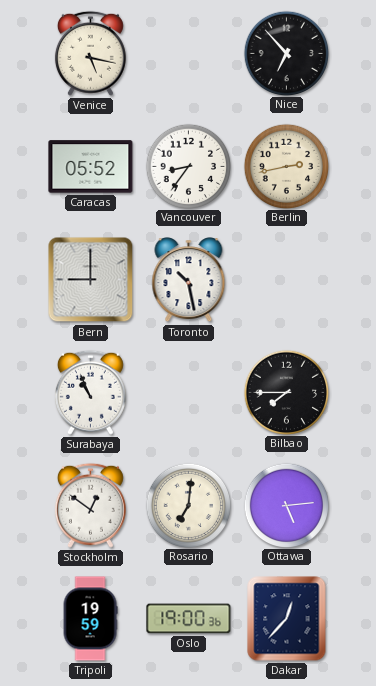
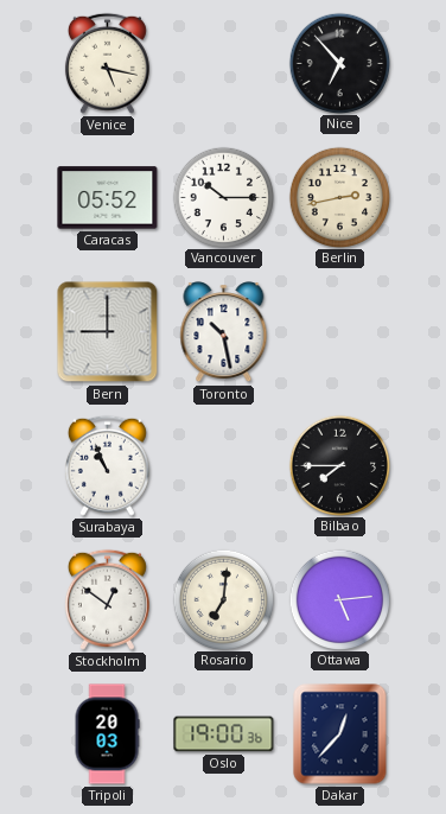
Vancouver: 8:36 -> 10:15 (223, 197)
Tripoli: 19:59 -> 20:03 (107, 734)
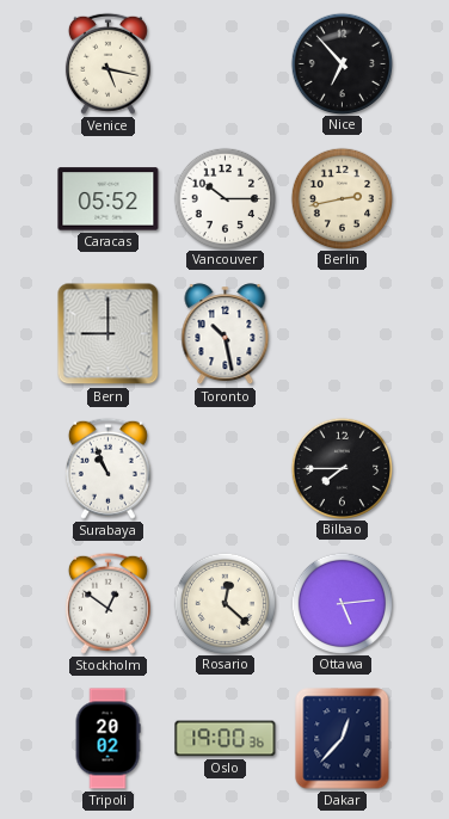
Rosario: 7:01 -> 12:22 (224, 603)
Tripoli: 20:03 -> 20:02 (107, 739)
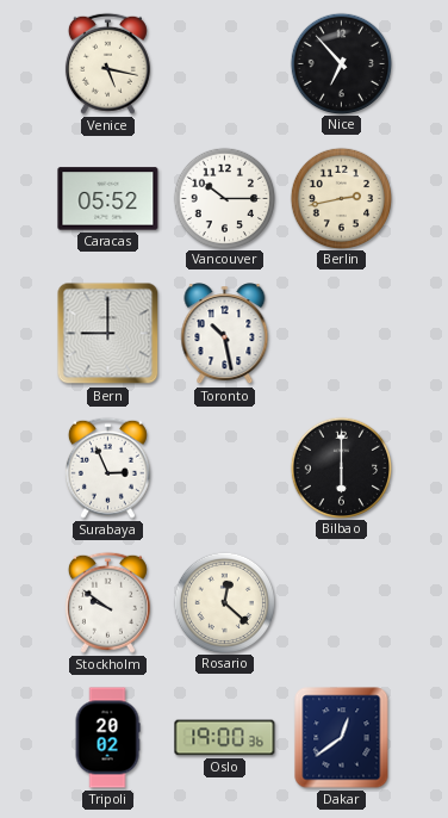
Surabaya: 10:56 -> 2:56 (107, 467)
Bilbao: 7:45 -> 6:00 (341, 467)
Stockholm: 12:51 -> 9:51 (107, 602)
Ottawa: 5:14 -> none (342, 603)
Dakar: 12:37 -> 12:39 (342, 738)
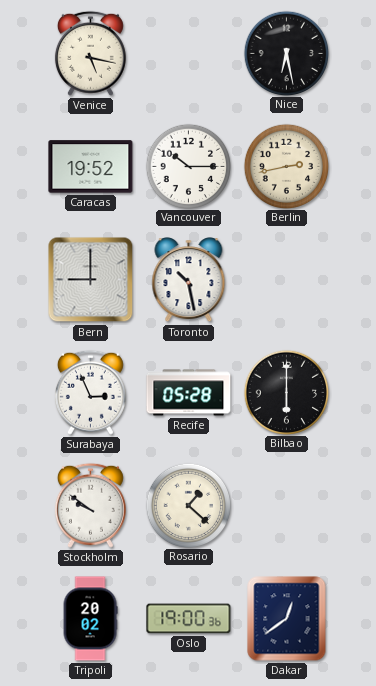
Nice: 6:53 -> 6:28 (286, 53)
Caracas: 05:52 -> 19:52 (91, 167)
Recife: none -> 05:28 (189, 393)
Rosario: 12:22 -> 1:22 (188, 505)
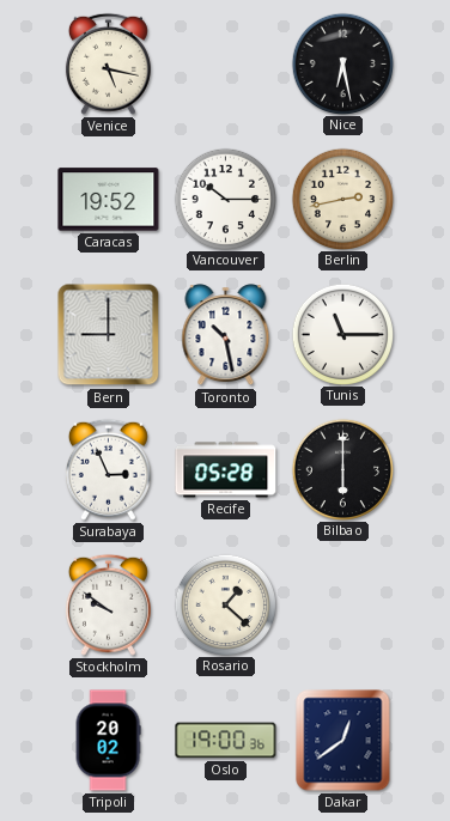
Tunis: none -> 11:15 (342, 334)
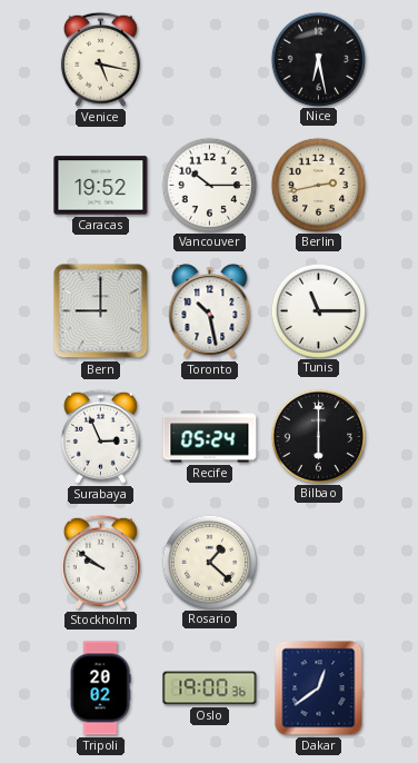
Recife: 05:28 -> 05:24 (210, 437)
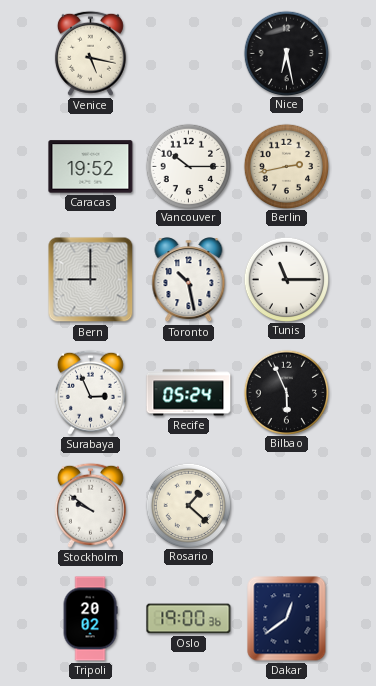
Bilbao: 6:00 -> 5:56 (286, 392)
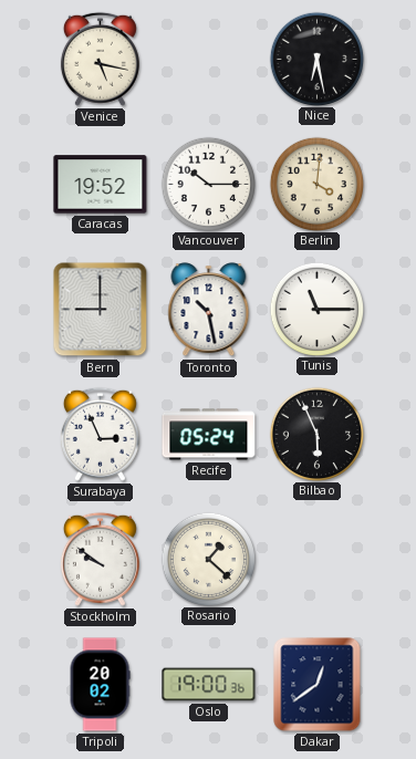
Berlin: 2:43 -> 4:01 (316, 184)
